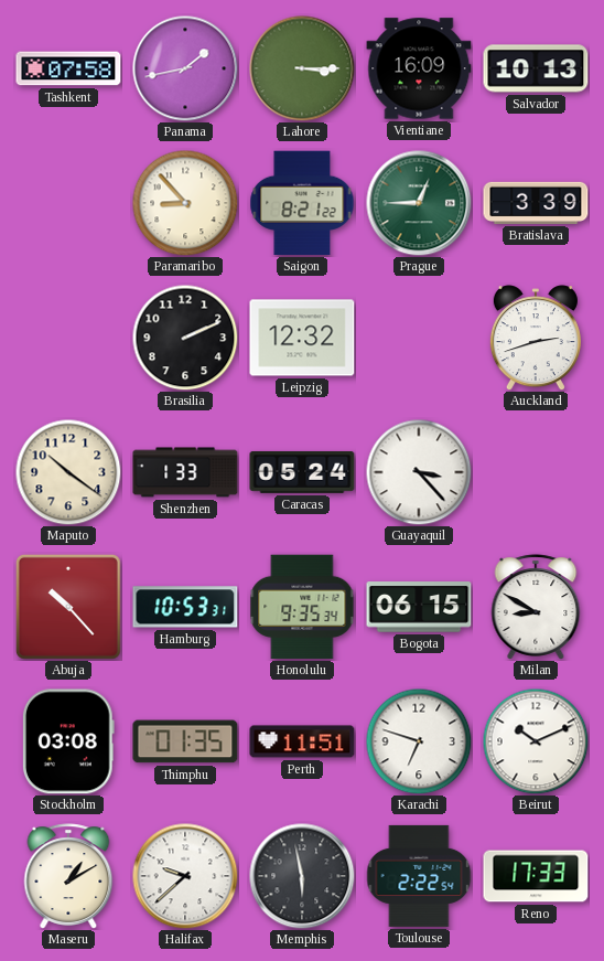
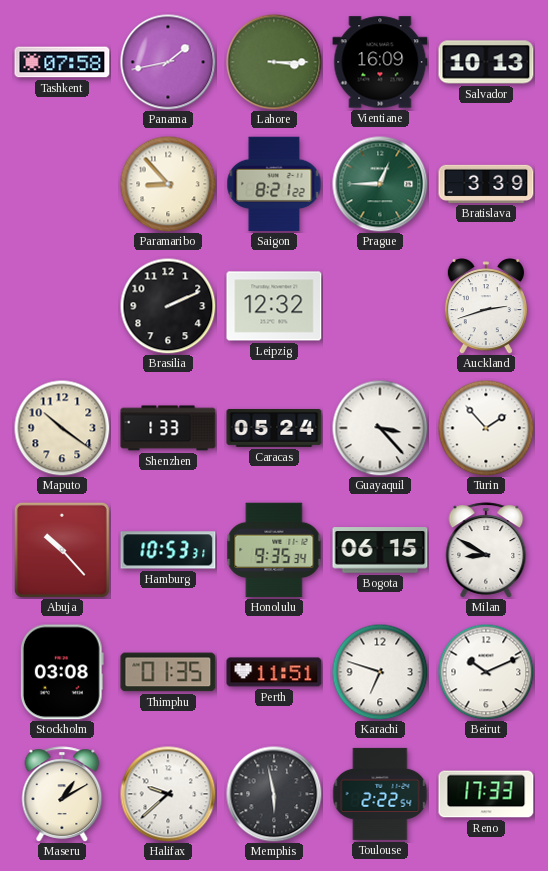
Turin: none -> 1:53 (486, 428)
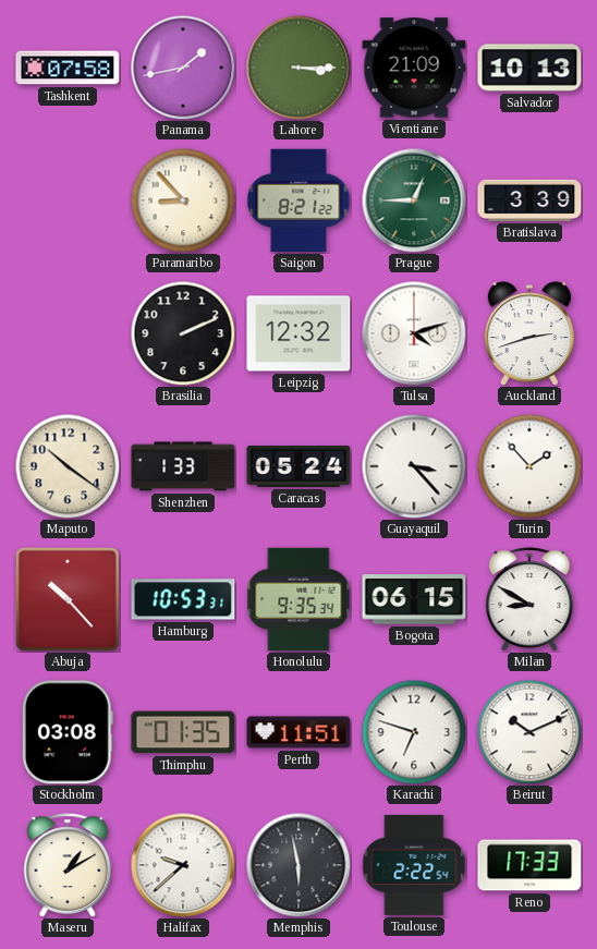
Vientiane: 16:09 -> 21:09 (414, 68)
Tulsa: none -> 4:12 (414, 333)
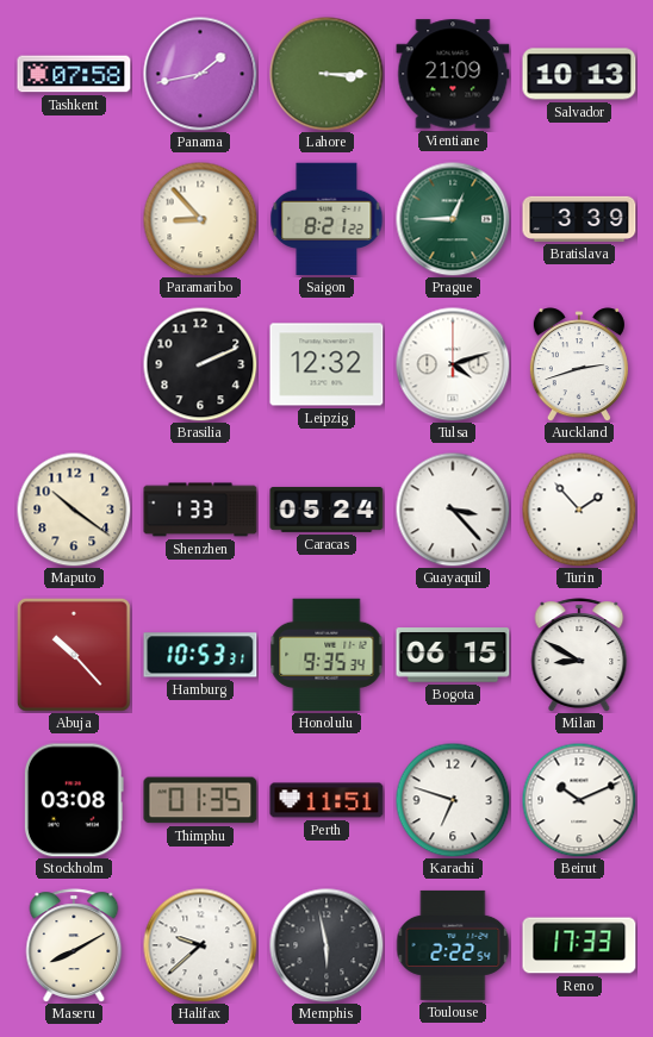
Maseru: 1:10 -> 8:10 (74, 945)
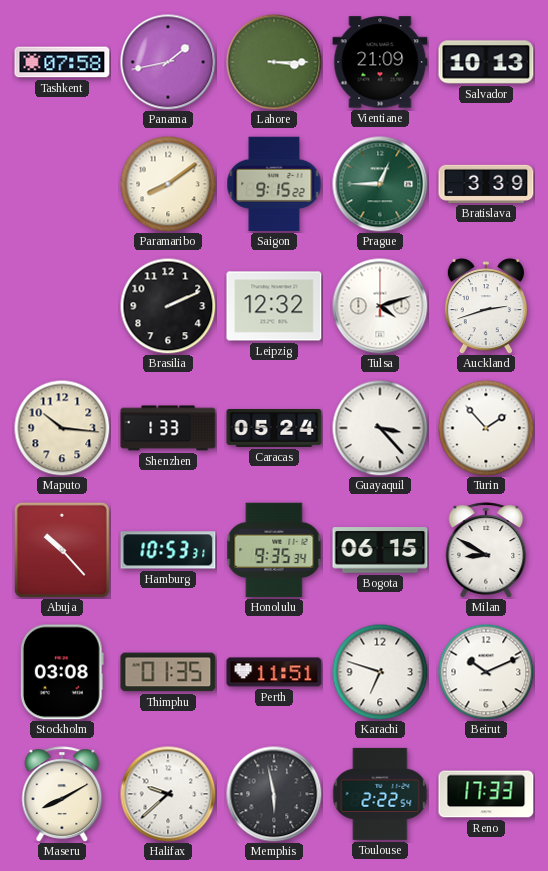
Paramaribo: 8:53 -> 8:09 (168, 184)
Saigon: 8:21 -> 9:15 (274, 184)
Maputo: 10:21 -> 10:16 (62, 428)
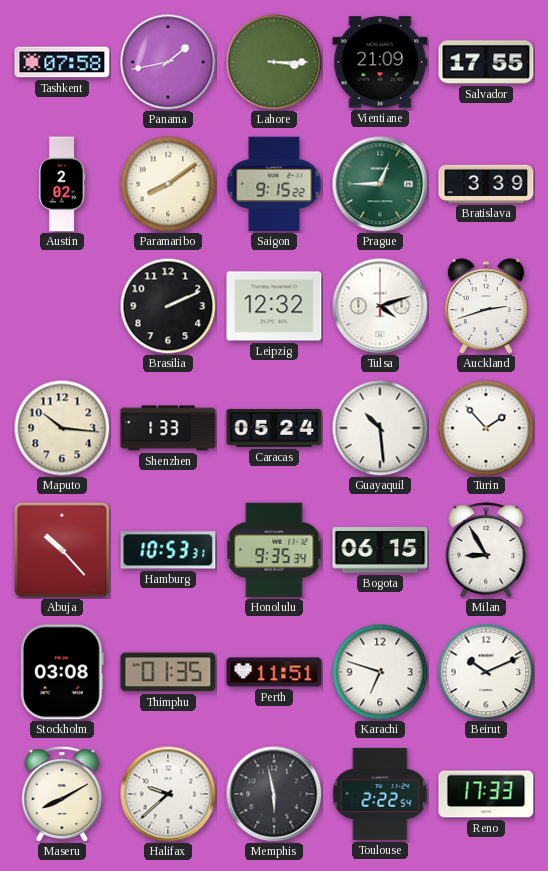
Salvador: 10:13 -> 17:55 (486, 62)
Austin: none -> 2:02 (62, 184)
Guayaquil: 3:23 -> 10:29 (380, 428)
Milan: 8:50 -> 8:55 (486, 550)
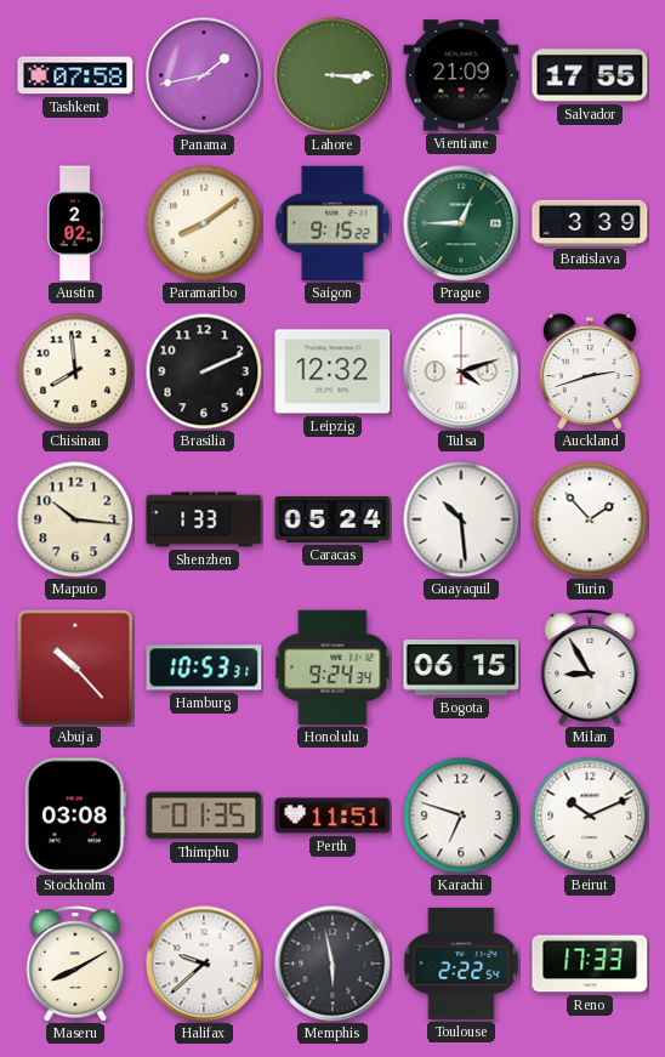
Chisinau: none -> 7:59 (75, 371)
Honolulu: 9:35 -> 9:24 (332, 667)
